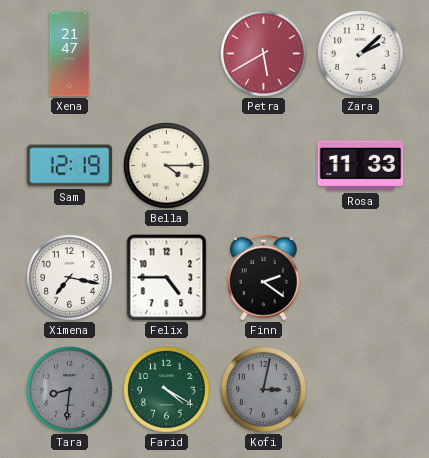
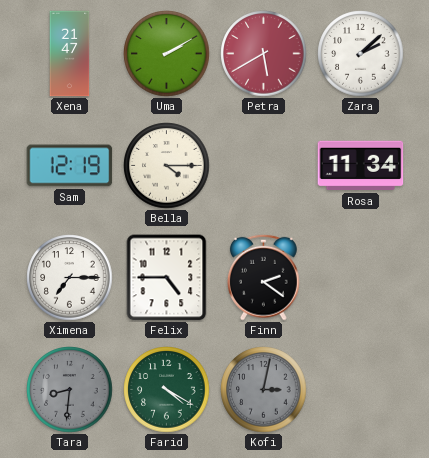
Uma: none -> 2:10 (167, 54)
Rosa: 11:33 -> 11:34 (361, 166)
Ximena: 7:17 -> 7:15 (70, 278)
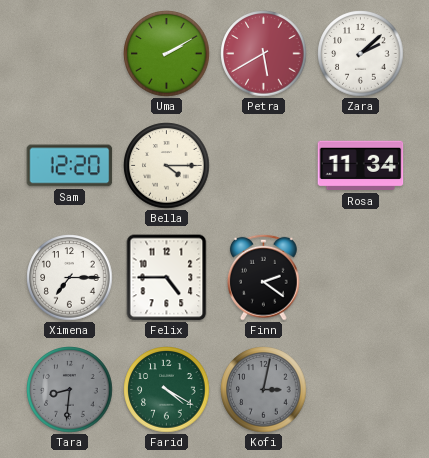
Xena: 21:47 -> none (70, 54)
Sam: 12:19 -> 12:20 (70, 166)
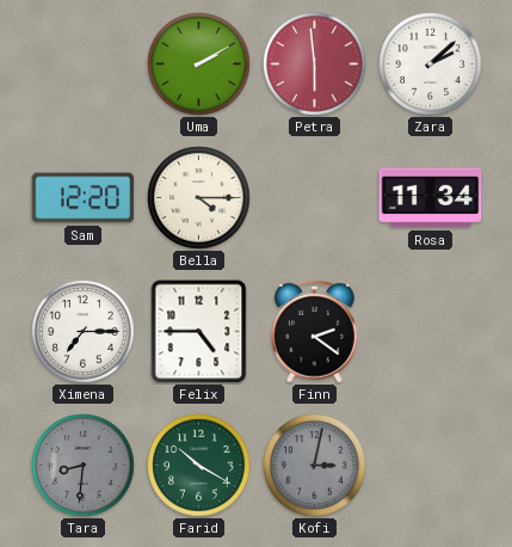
Petra: 5:40 -> 5:59 (315, 64)
Farid: 4:20 -> 10:20 (199, 466)
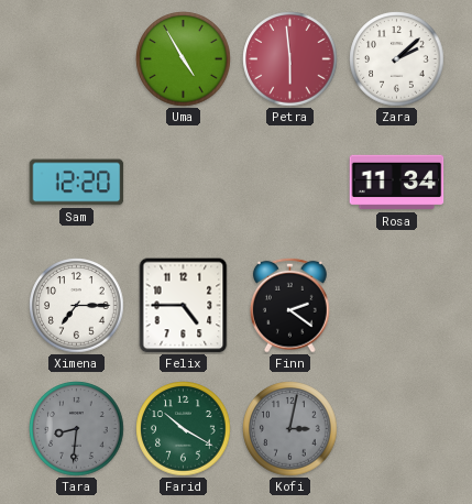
Uma: 2:10 -> 4:55 (184, 59)
Bella: 4:15 -> none (199, 198)
